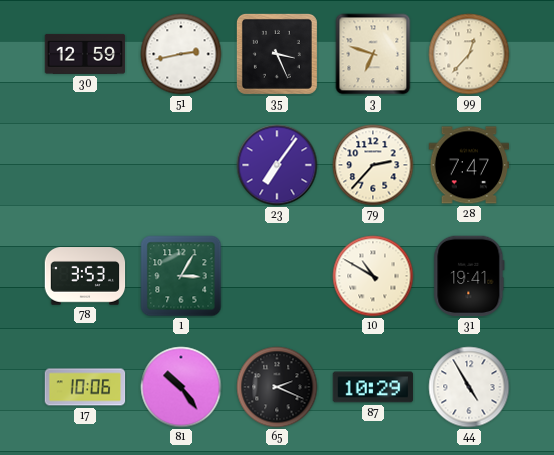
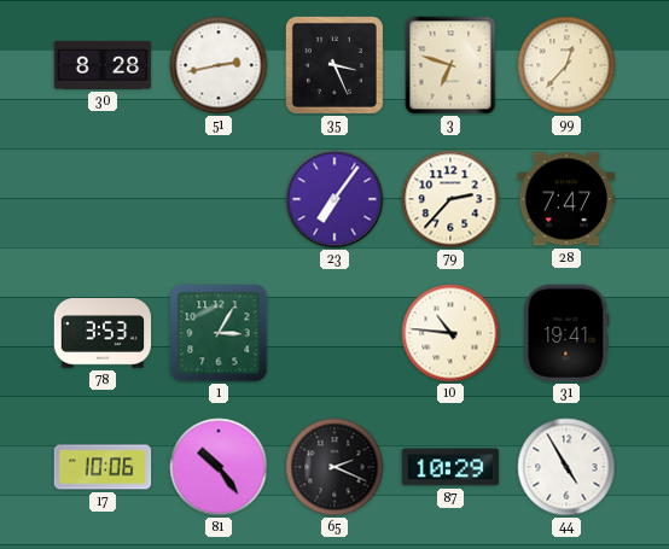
30: 12:59 -> 8:28 (103, 65)
10: 10:50 -> 10:46 (450, 333)
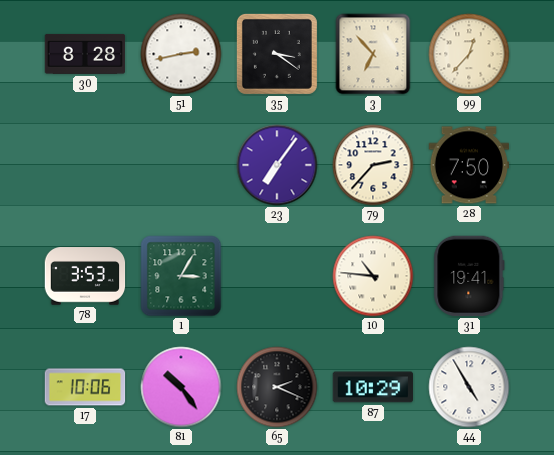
35: 3:26 -> 3:21 (277, 54)
3: 6:48 -> 6:53 (373, 54)
28: 7:47 -> 7:50 (469, 165)
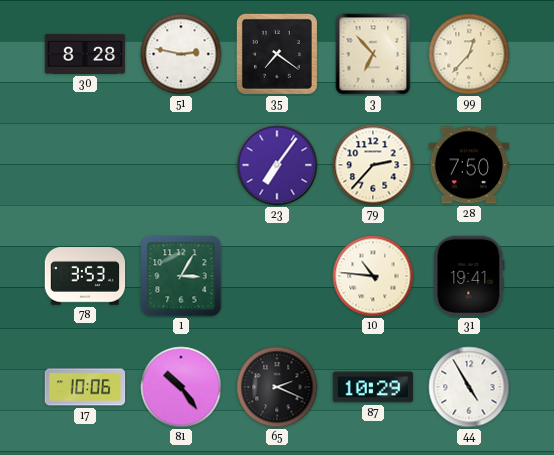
51: 2:43 -> 2:47 (181, 54)
35: 3:21 -> 7:21 (277, 54)
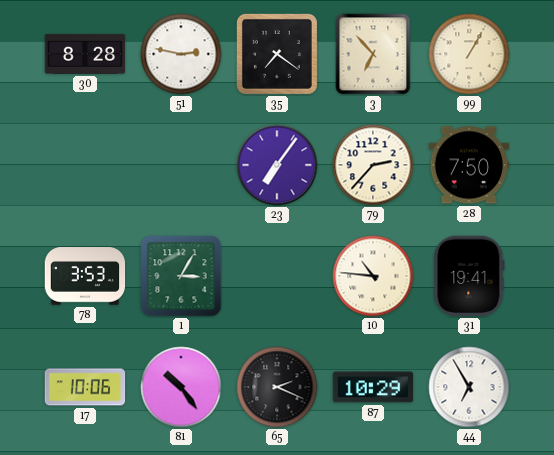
99: 12:37 -> 1:05 (469, 54)
44: 4:55 -> 6:55 (469, 387)
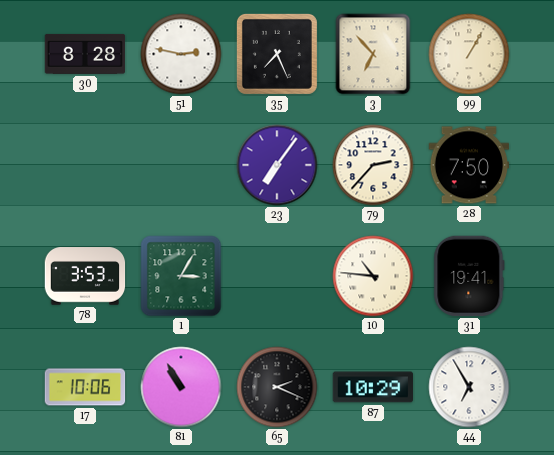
35: 7:21 -> 7:26 (277, 54)
81: 10:24 -> 10:55 (181, 387)
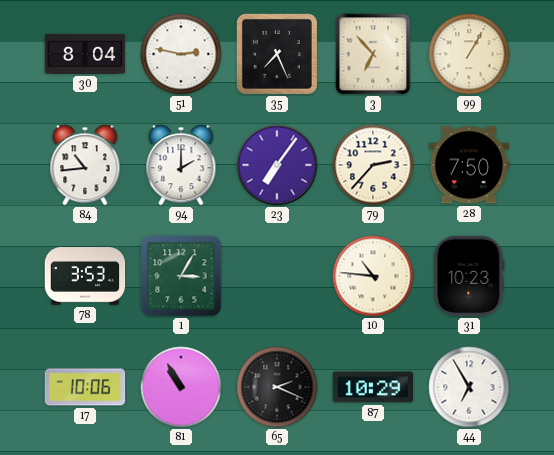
30: 8:28 -> 8:04 (85, 54)
84: none -> 10:44 (85, 165)
94: none -> 2:00 (181, 165)
31: 19:41 -> 10:23 (469, 276)
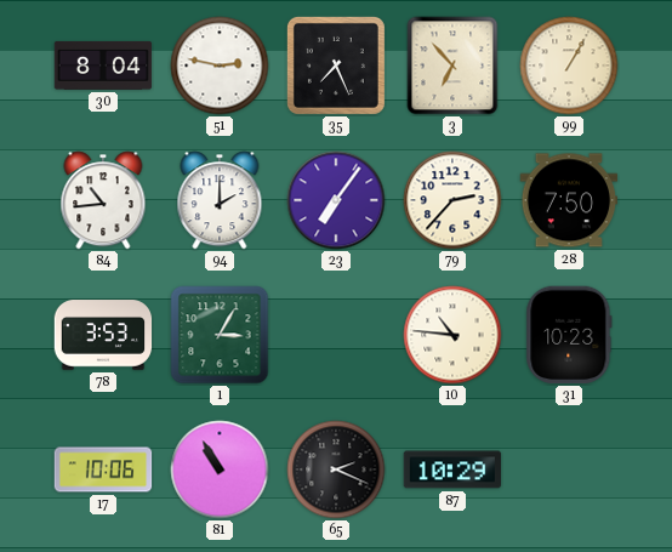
44: 6:55 -> none (469, 387)
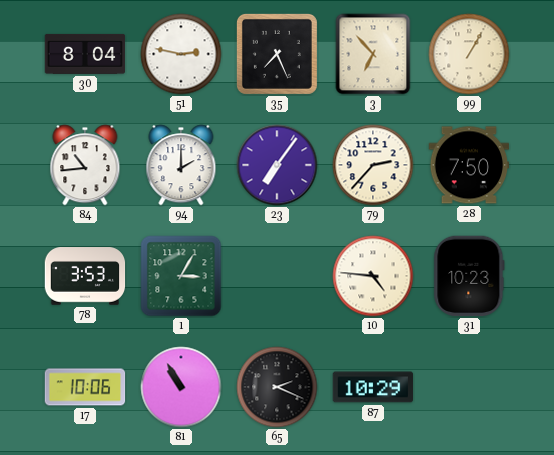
10: 10:46 -> 4:46 (373, 276)
